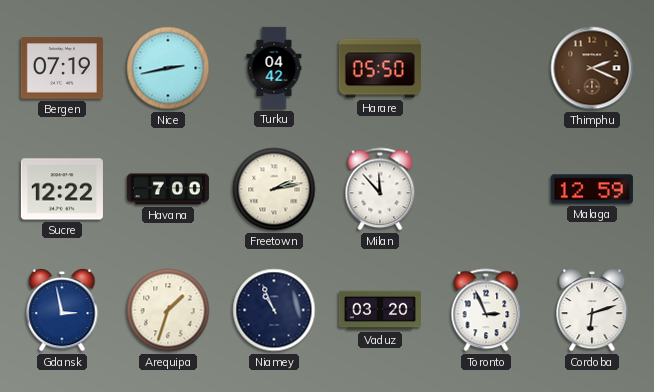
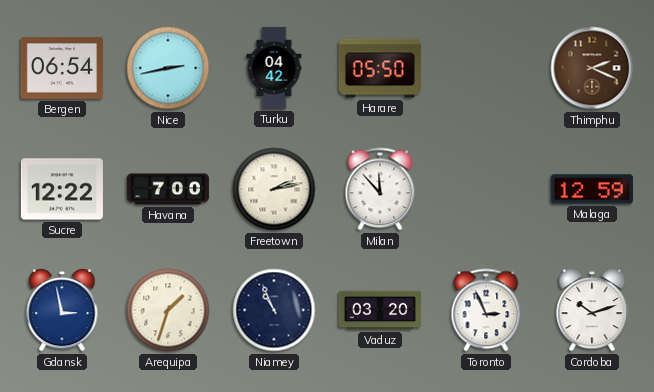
Bergen: 07:19 -> 06:54 (62, 68)
Cordoba: 6:12 -> 10:12 (592, 310)
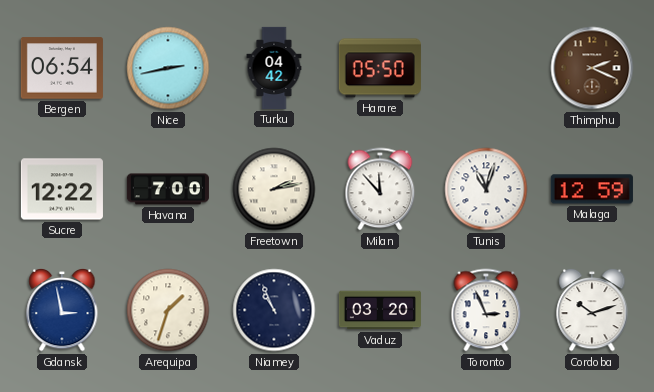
Tunis: none -> 11:03 (486, 189)
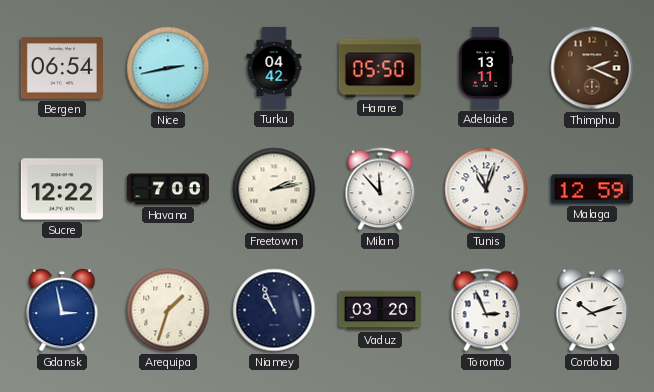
Adelaide: none -> 13:11 (486, 68)
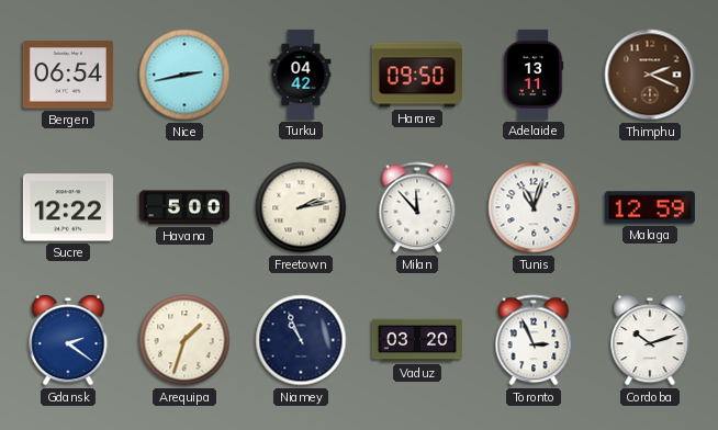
Harare: 05:50 -> 09:50 (417, 75)
Havana: 7:00 -> 5:00 (184, 207)
Gdansk: 2:58 -> 2:21 (68, 340)
